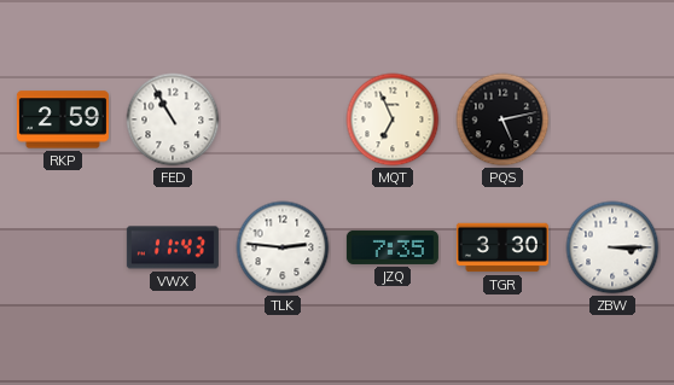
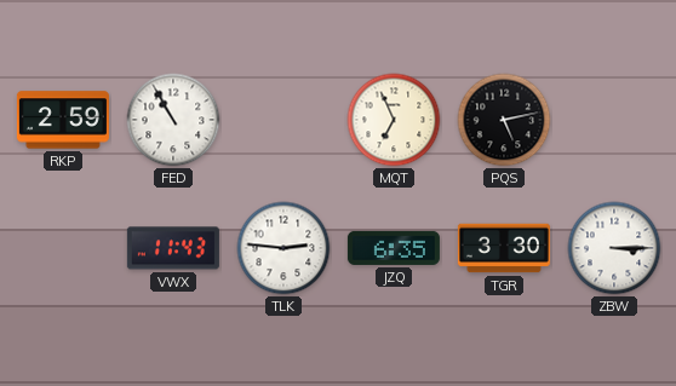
JZQ: 7:35 -> 6:35 (394, 248)
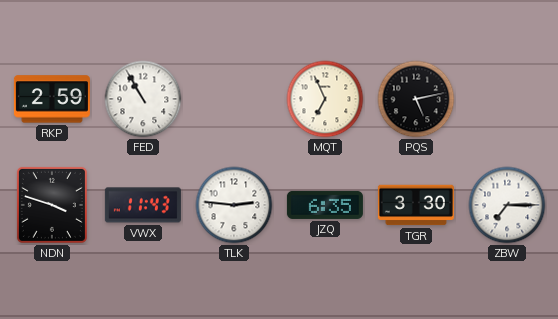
NDN: none -> 3:48 (52, 205)
ZBW: 3:15 -> 7:15 (507, 205)
